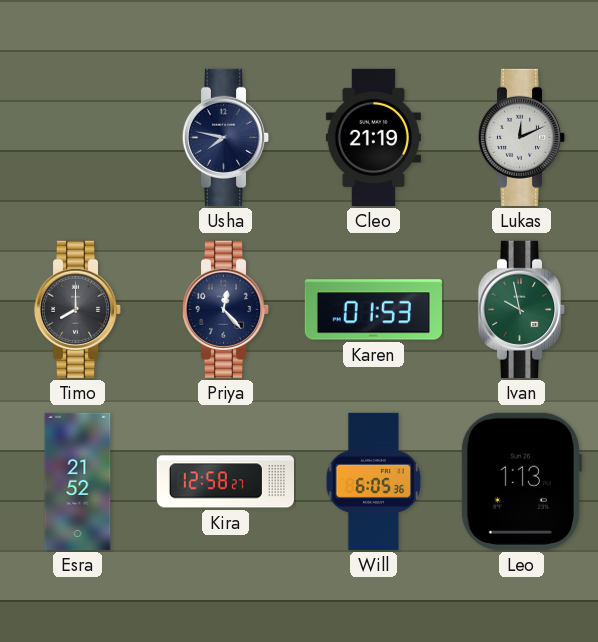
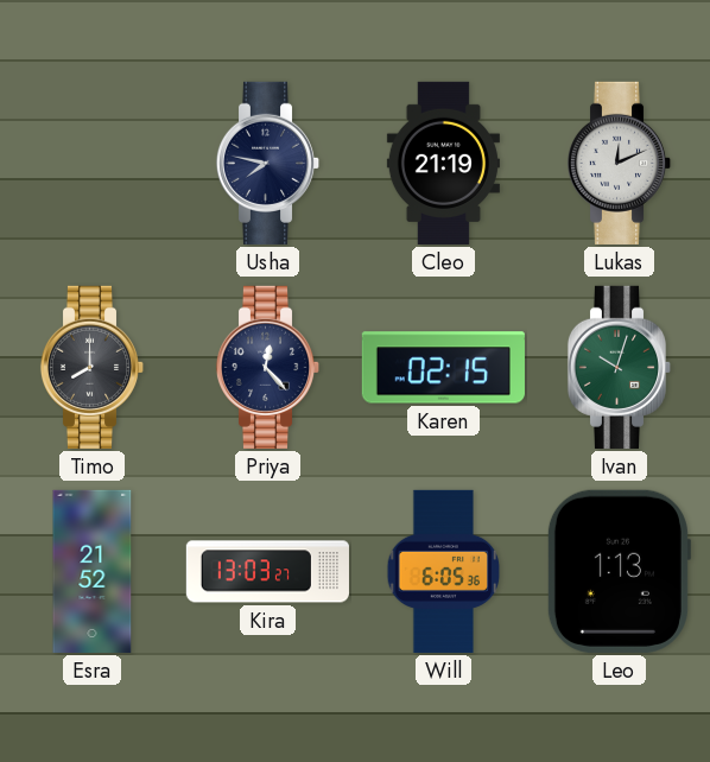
Karen: 01:53 -> 02:15 (443, 368)
Ivan: 9:58 -> 10:03 (620, 367)
Kira: 12:58 -> 13:03 (267, 572)
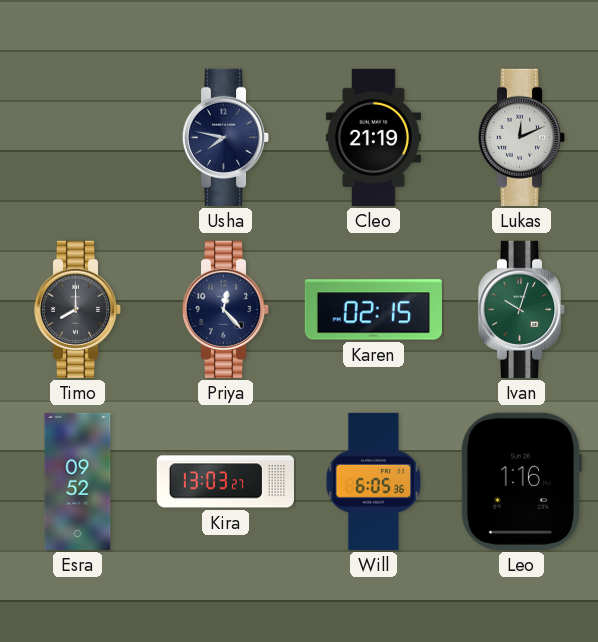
Esra: 21:52 -> 09:52 (78, 481)
Leo: 1:13 -> 1:16 (521, 481)
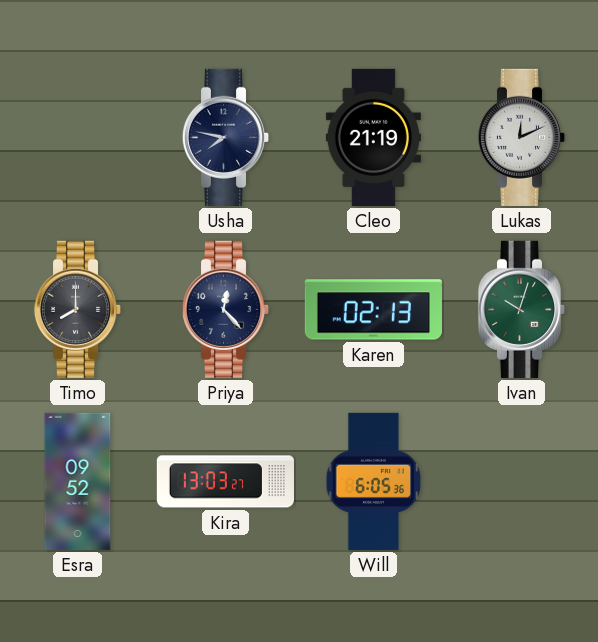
Karen: 02:15 -> 02:13 (373, 310)
Leo: 1:16 -> none (521, 481)
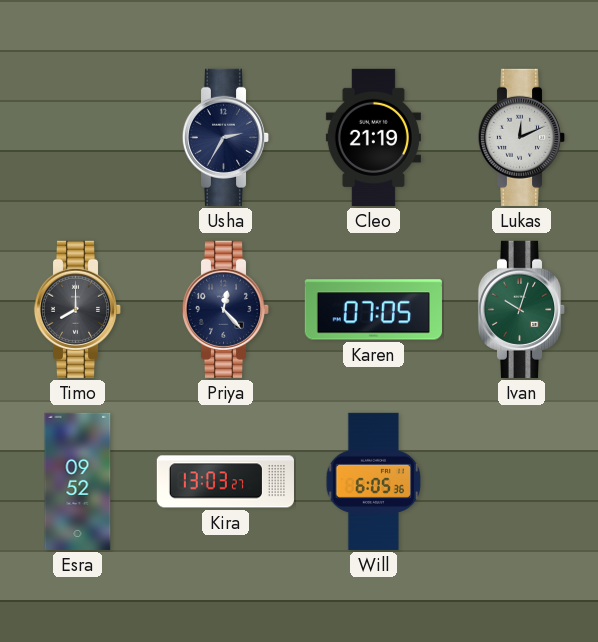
Usha: 7:47 -> 2:35 (226, 137)
Karen: 02:13 -> 07:05 (373, 310)
